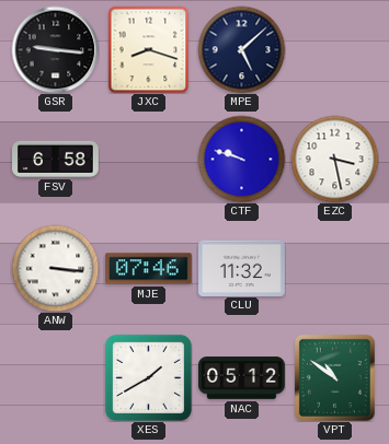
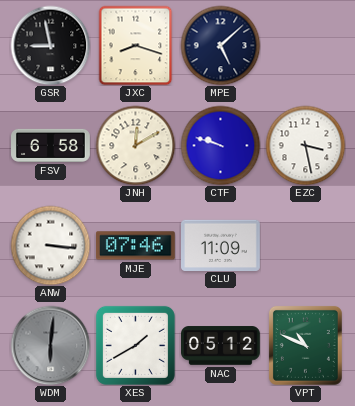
GSR: 9:16 -> 8:58 (50, 45)
JNH: none -> 12:10 (135, 145)
CLU: 11:32 -> 11:09 (221, 245)
WDM: none -> 6:01 (50, 345)
VPT: 10:51 -> 10:49 (305, 345)
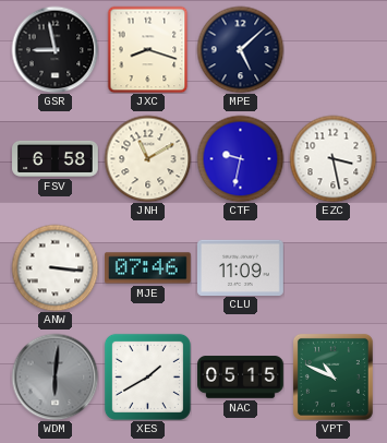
JNH: 12:10 -> 11:10 (147, 158)
CTF: 9:48 -> 9:32 (240, 158)
NAC: 05:12 -> 05:15 (241, 378)
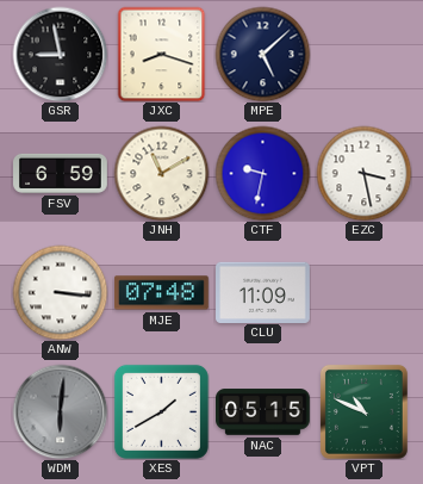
FSV: 6:58 -> 6:59 (61, 173)
MJE: 07:46 -> 07:48 (161, 293)
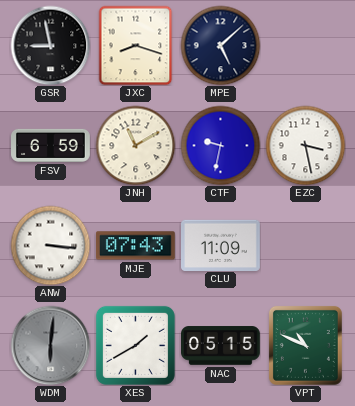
MJE: 07:48 -> 07:43 (135, 246)
